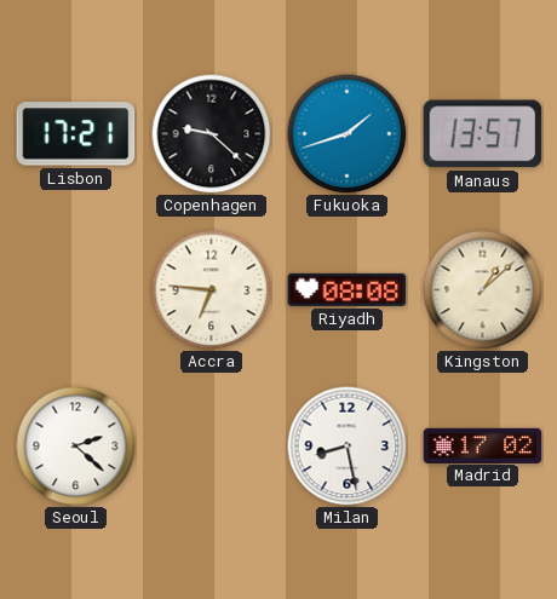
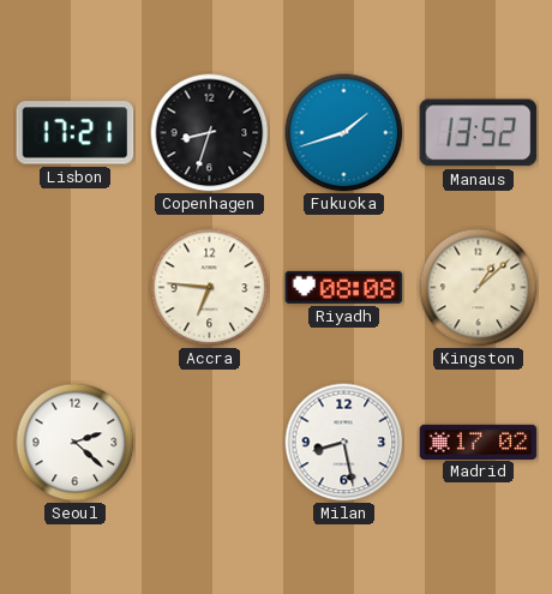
Copenhagen: 9:22 -> 8:33 (210, 133)
Manaus: 13:57 -> 13:52 (479, 133)
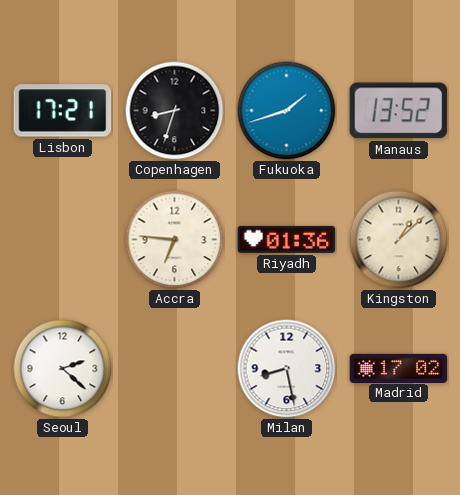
Riyadh: 08:08 -> 01:36 (287, 239)
